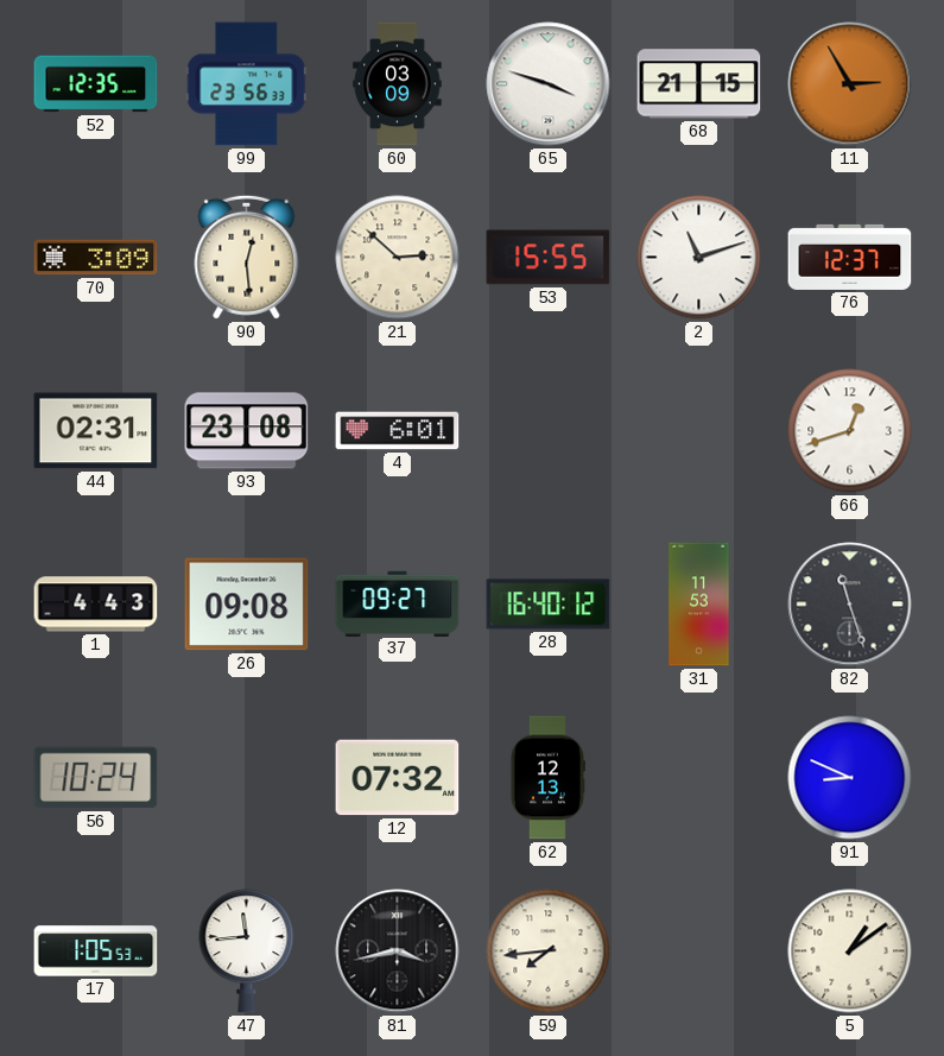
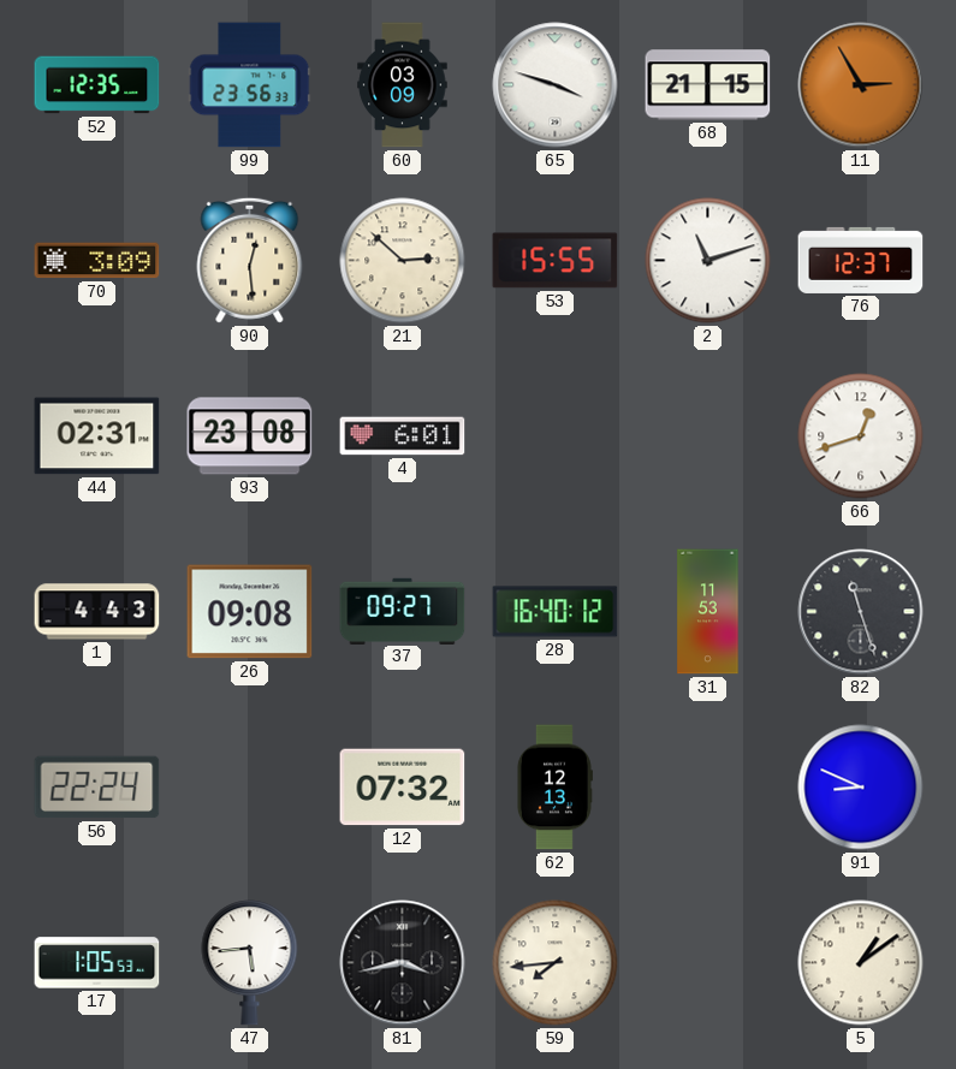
56: 10:24 -> 22:24 (97, 788)
47: 11:44 -> 5:44 (250, 963)
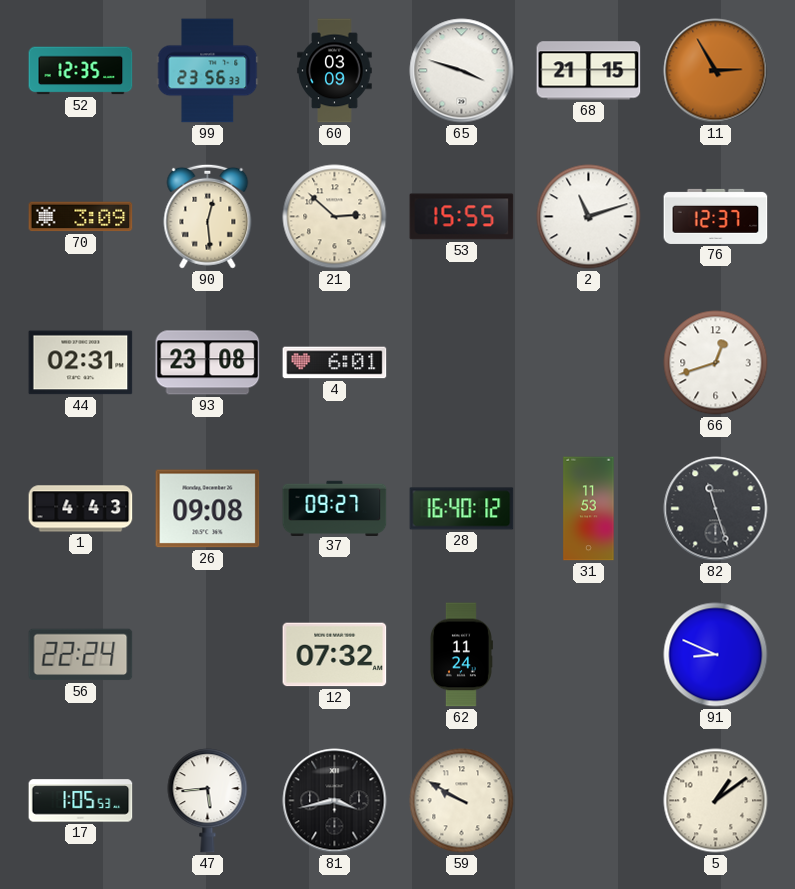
62: 12:13 -> 11:24 (461, 655)
59: 7:44 -> 9:50 (462, 801)
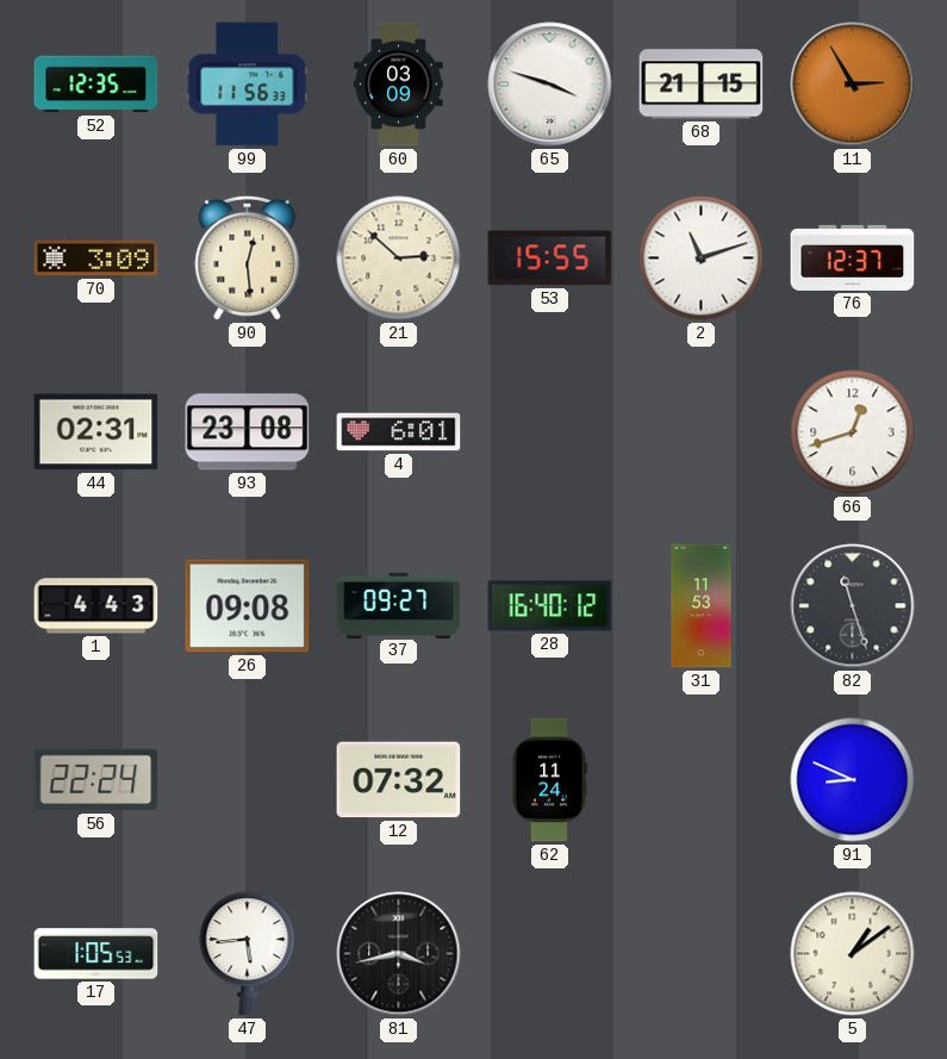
99: 23:56 -> 11:56 (248, 85)
59: 9:50 -> none (462, 801)
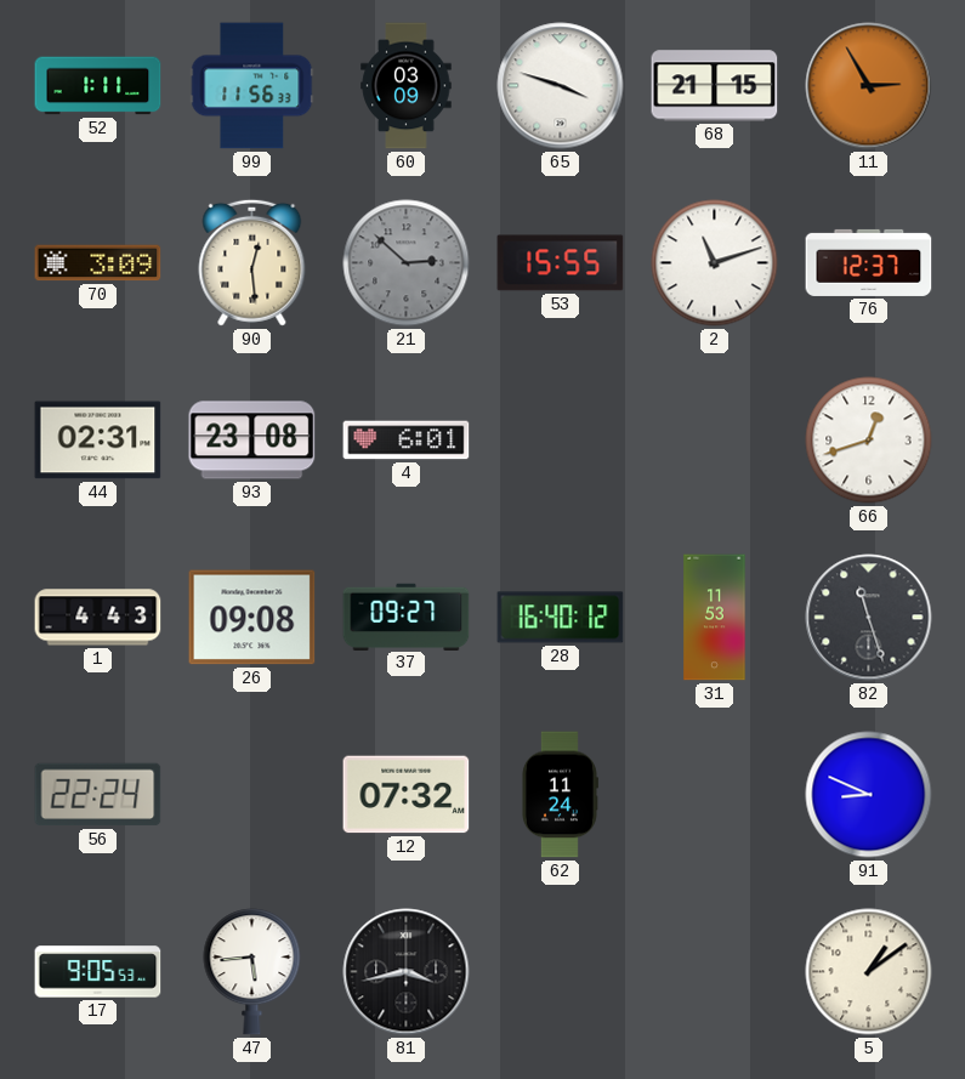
52: 12:35 -> 1:11 (98, 86)
21 dial: cream -> grey (407, 263)
17: 1:05 -> 9:05 (98, 972)
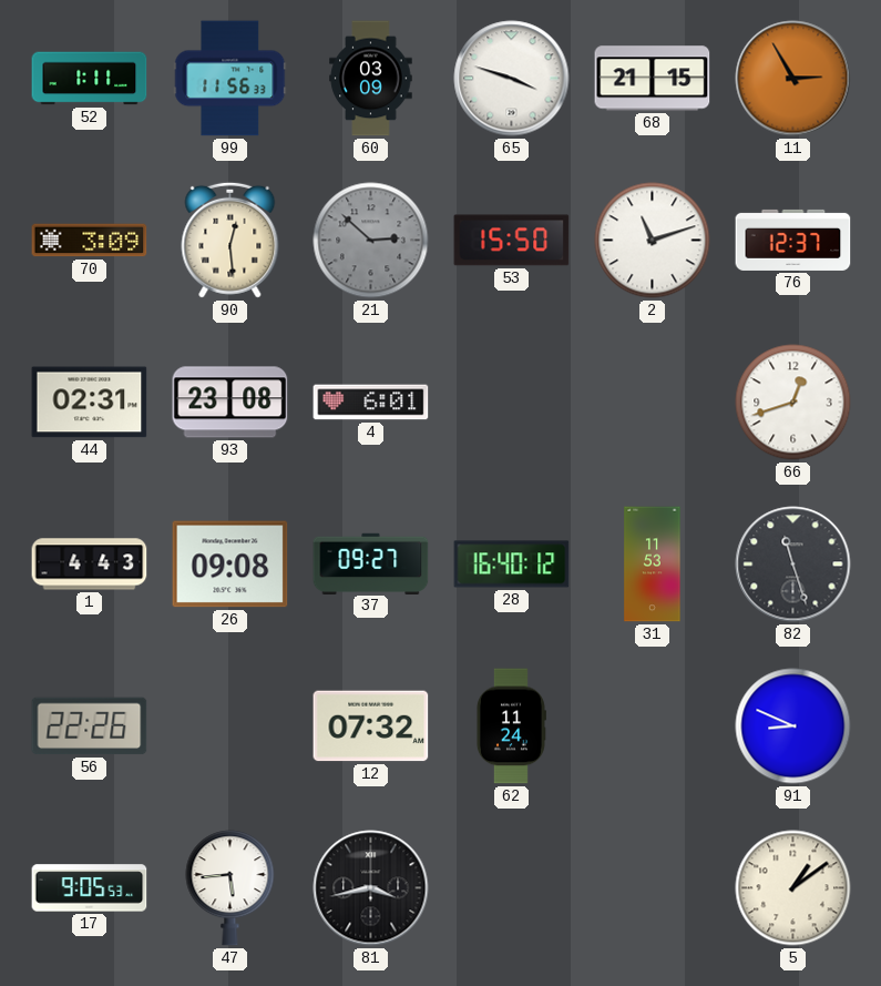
53: 15:55 -> 15:50 (512, 241)
56: 22:24 -> 22:26 (90, 726)
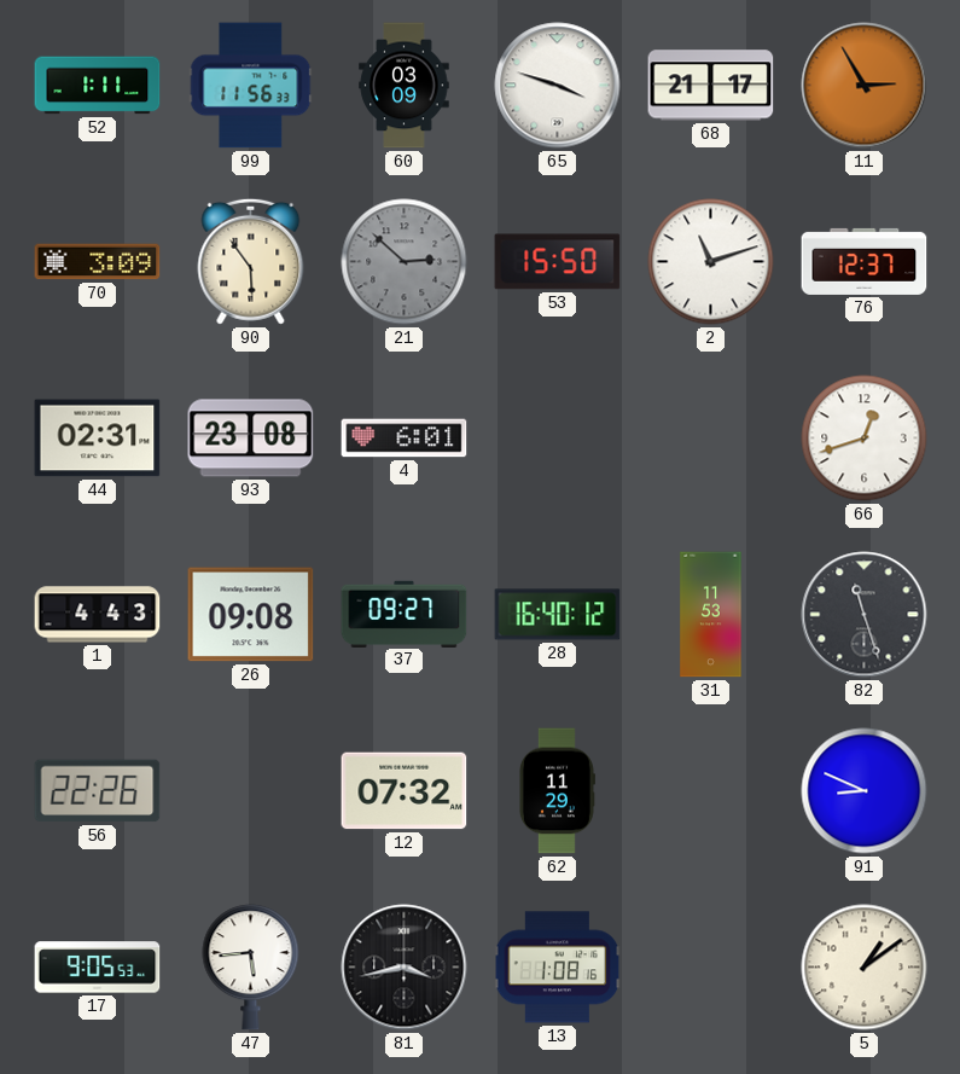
68: 21:15 -> 21:17 (711, 86)
90: 12:29 -> 5:54 (251, 261)
62: 11:24 -> 11:29 (557, 791)
13: none -> 1:08 (558, 968)
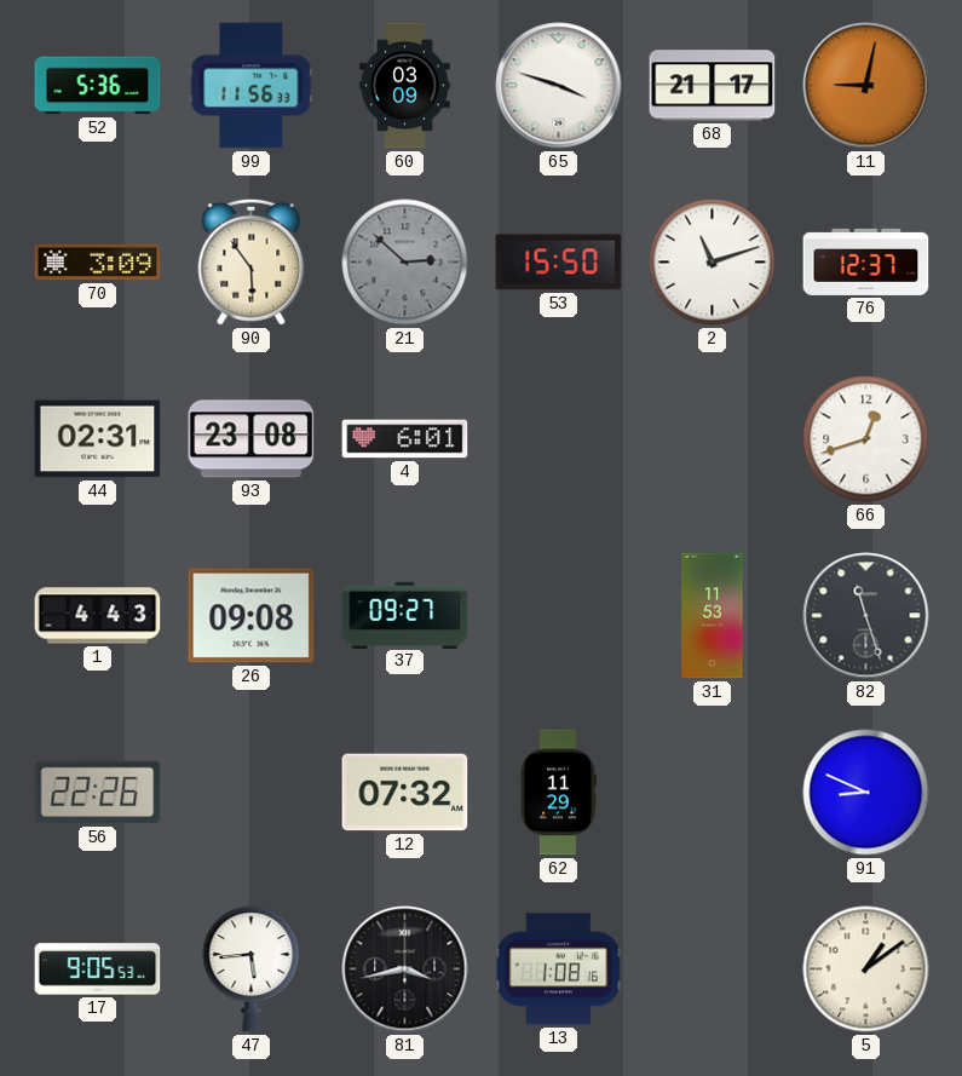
52: 1:11 -> 5:36 (98, 86)
11: 2:55 -> 9:02 (866, 86)
28: 16:40 -> none (558, 615)
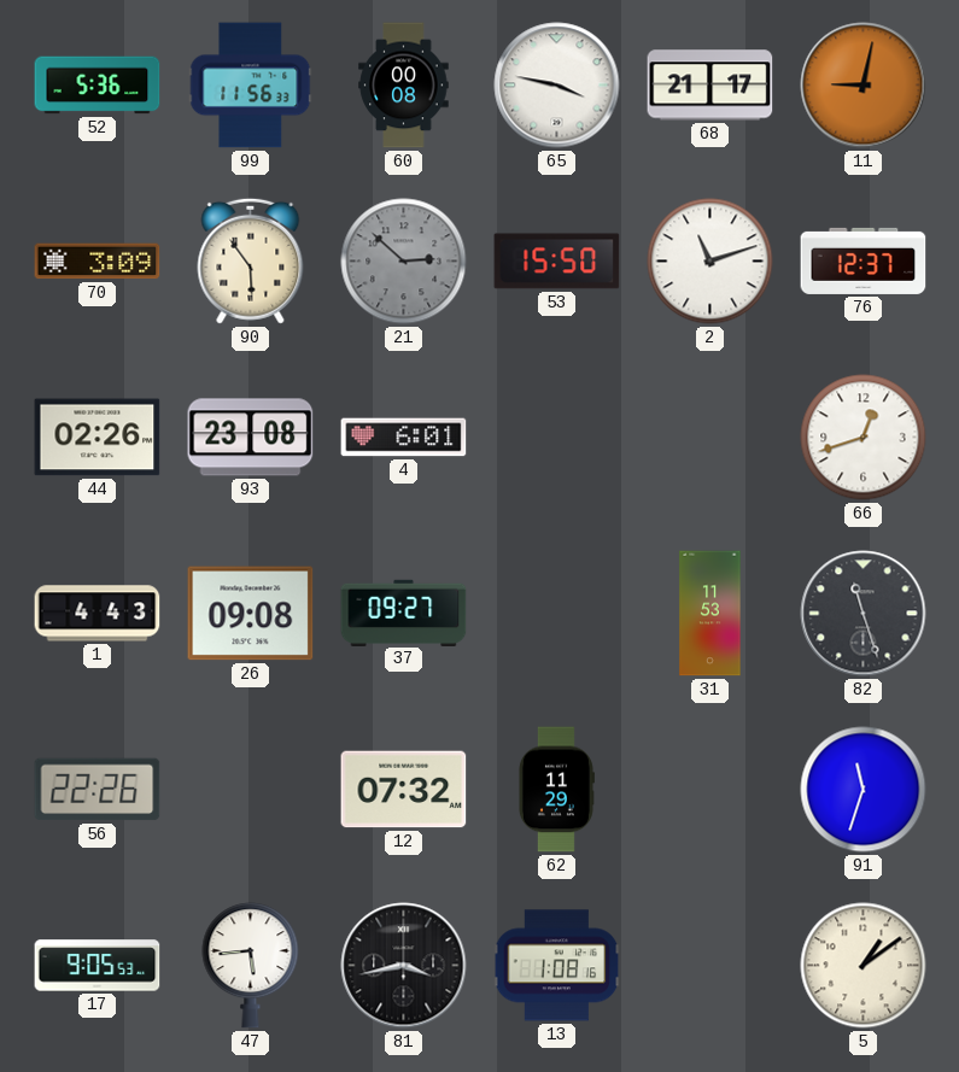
60: 03:09 -> 00:08 (404, 86)
65: 3:48 -> 3:47 (557, 86)
44: 02:31 -> 02:26 (98, 438)
91: 8:49 -> 11:33 (864, 790)
